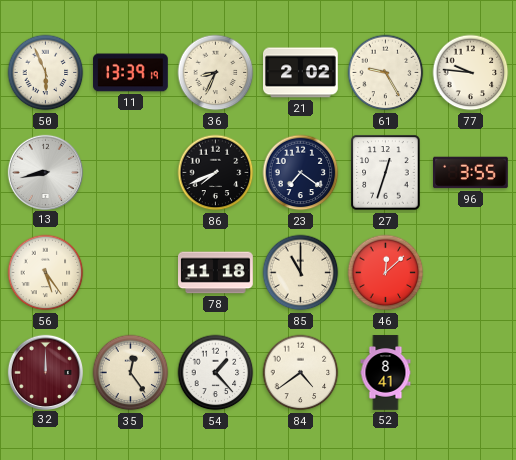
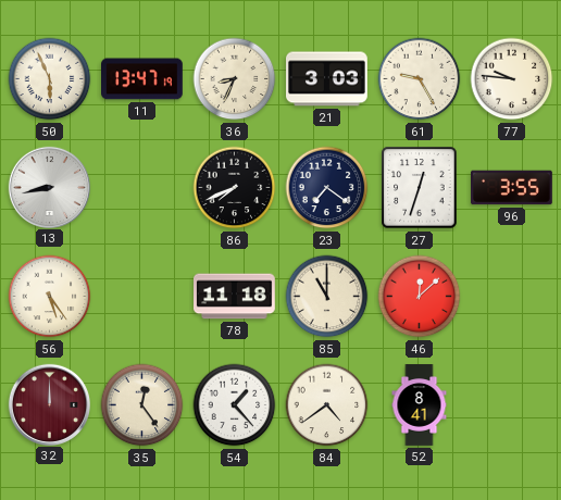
11: 13:39 -> 13:47 (142, 79)
21: 2:02 -> 3:03 (327, 79)
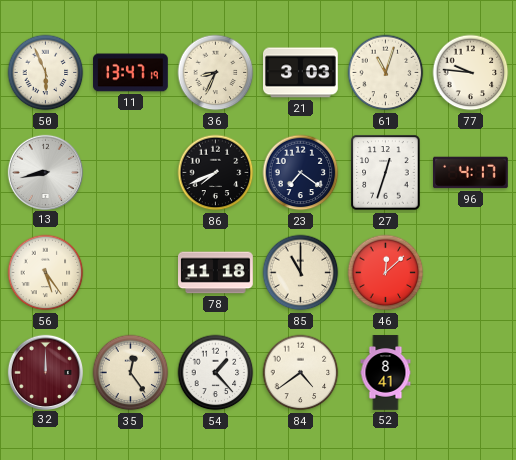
61: 9:25 -> 11:03 (386, 73)
96: 3:55 -> 4:17 (471, 173)
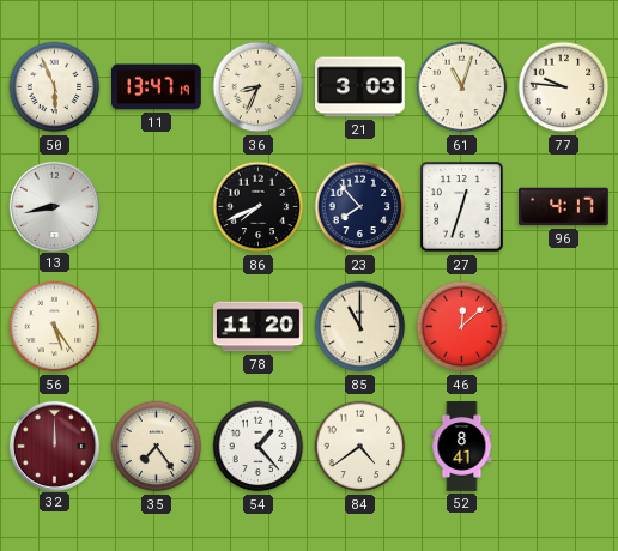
23: 7:21 -> 7:53 (360, 207)
78: 11:18 -> 11:20 (259, 327)
35: 12:24 -> 7:24 (157, 447)
